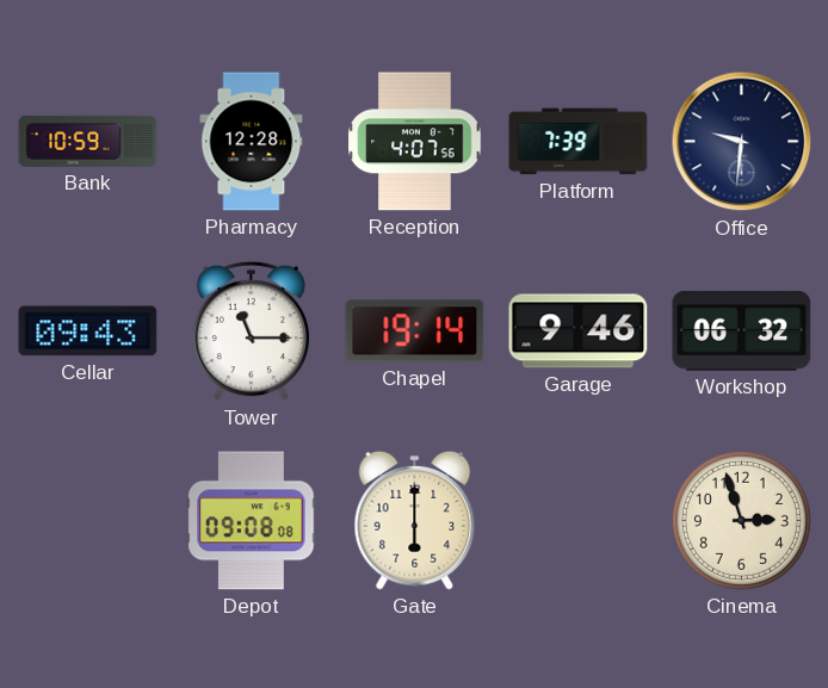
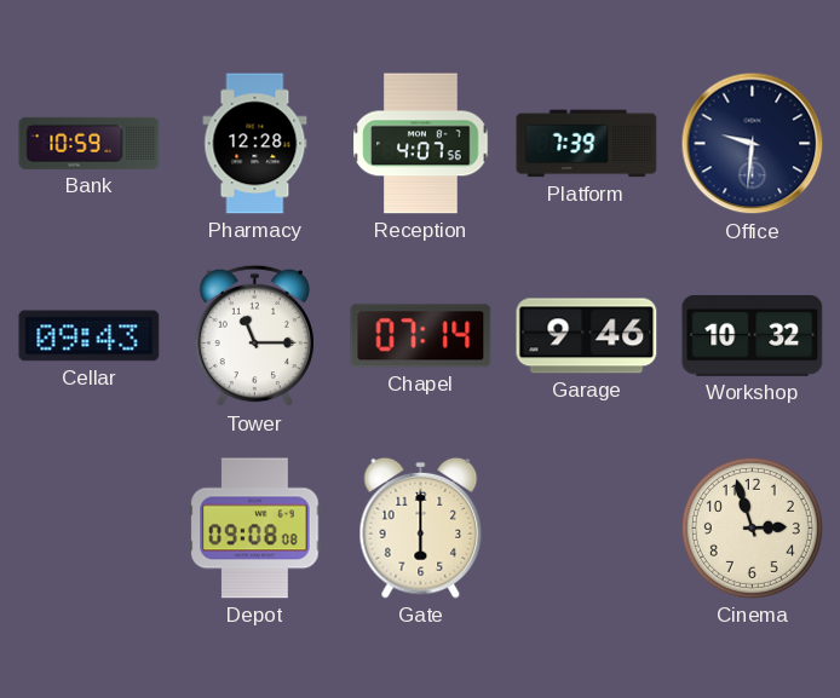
Chapel: 19:14 -> 07:14 (421, 336)
Workshop: 06:32 -> 10:32 (753, 335)
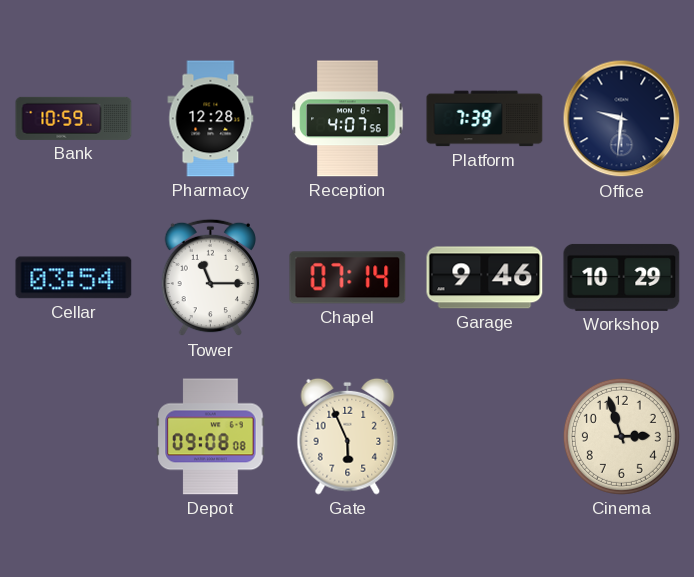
Cellar: 09:43 -> 03:54 (74, 278)
Workshop: 10:32 -> 10:29 (622, 277)
Gate: 6:00 -> 5:56 (348, 436)
